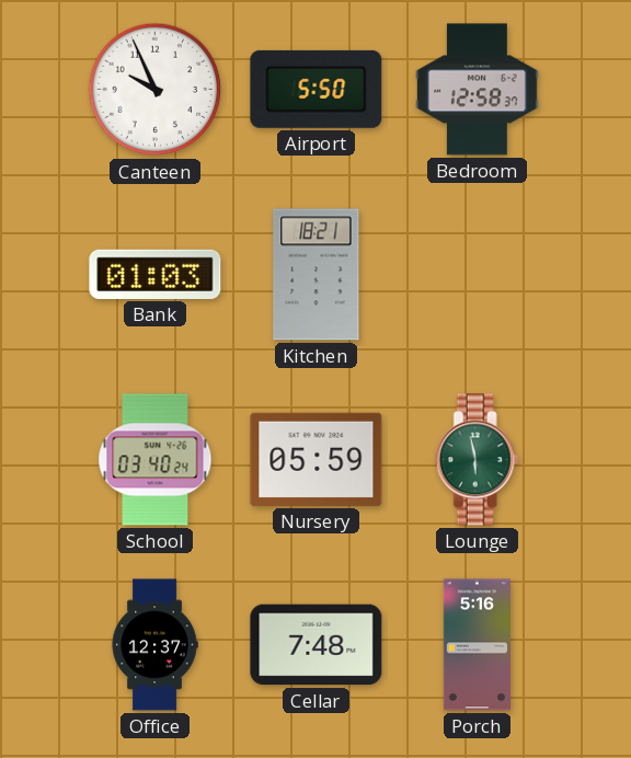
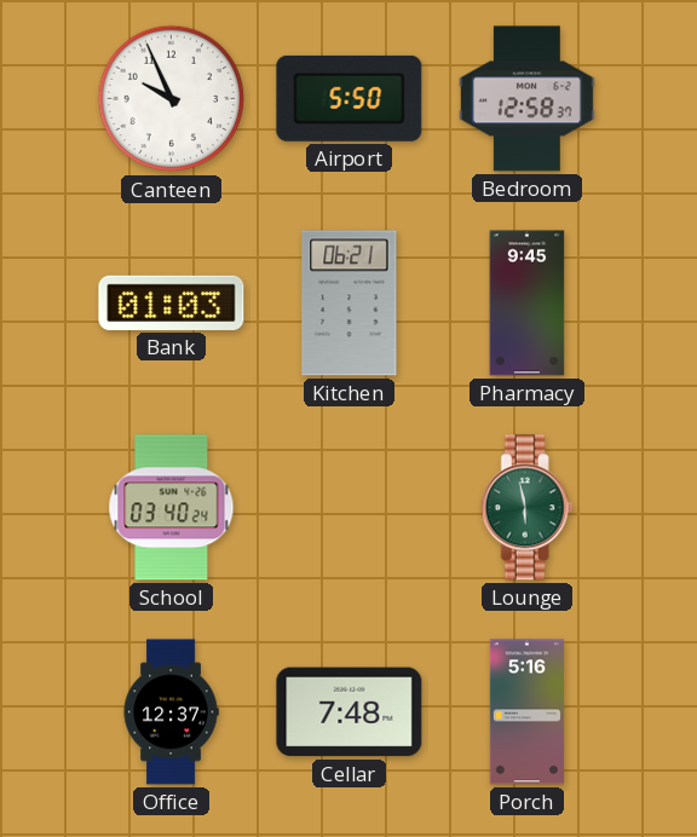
Kitchen: 18:21 -> 06:21 (350, 304)
Pharmacy: none -> 9:45 (528, 304)
Nursery: 05:59 -> none (317, 459)
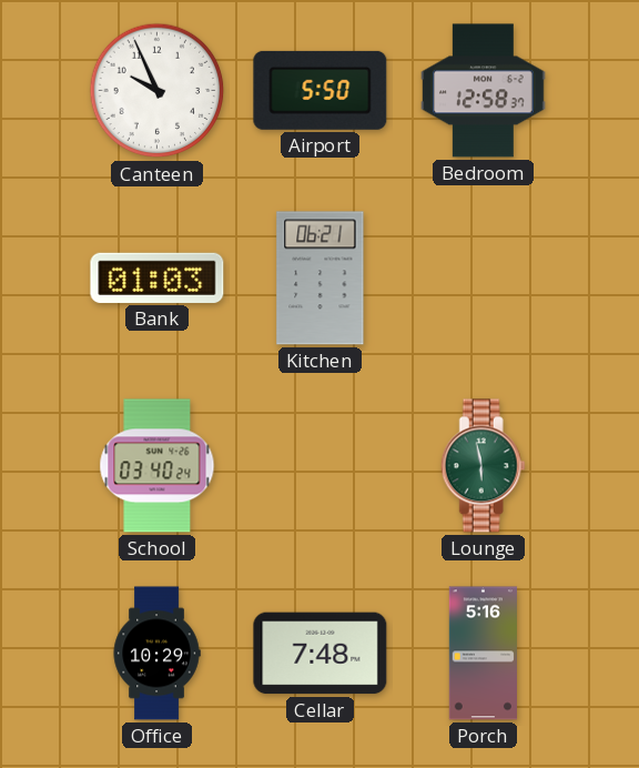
Pharmacy: 9:45 -> none (528, 304)
Office: 12:37 -> 10:29 (156, 654)
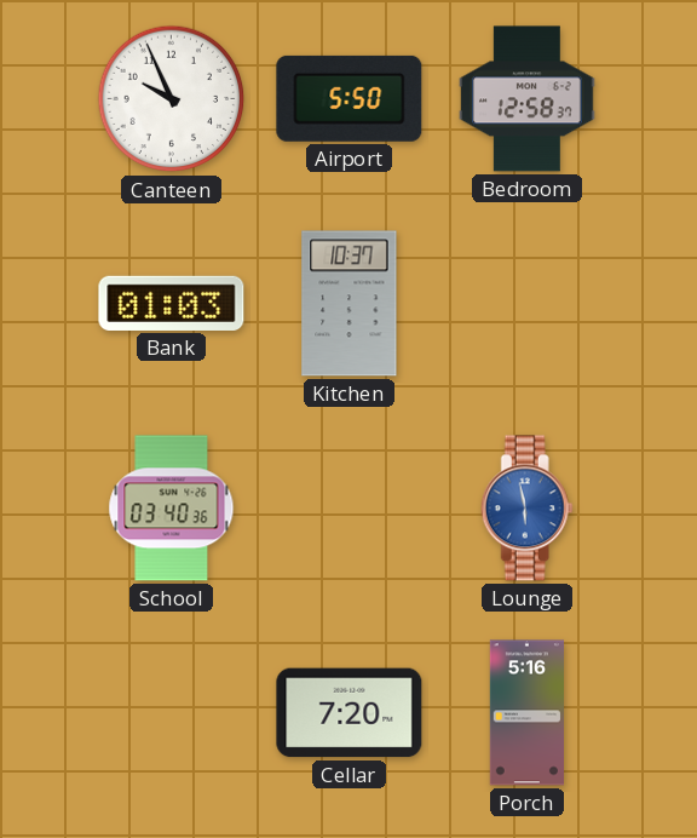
Kitchen: 06:21 -> 10:37 (350, 304)
School: 03:40:24 -> 03:40:36 (172, 509)
Lounge dial: green -> blue (526, 509)
Office: 10:29 -> none (156, 654)
Cellar: 7:48 -> 7:20 (350, 713)
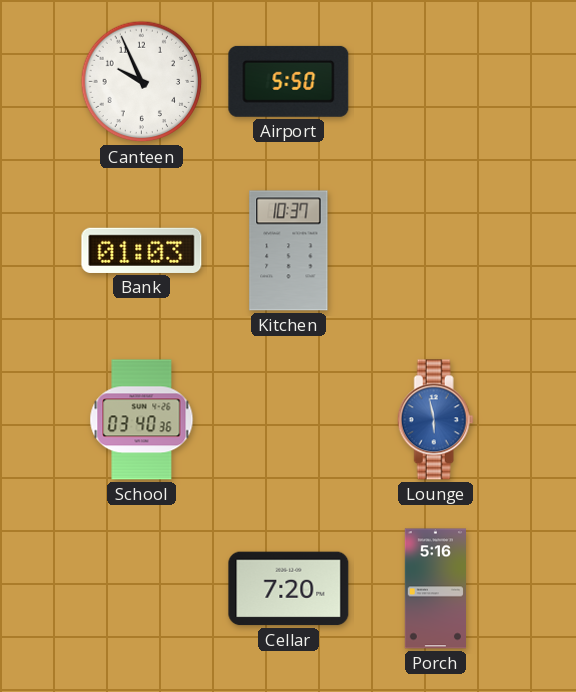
Bedroom: 12:58 -> none (528, 99)
